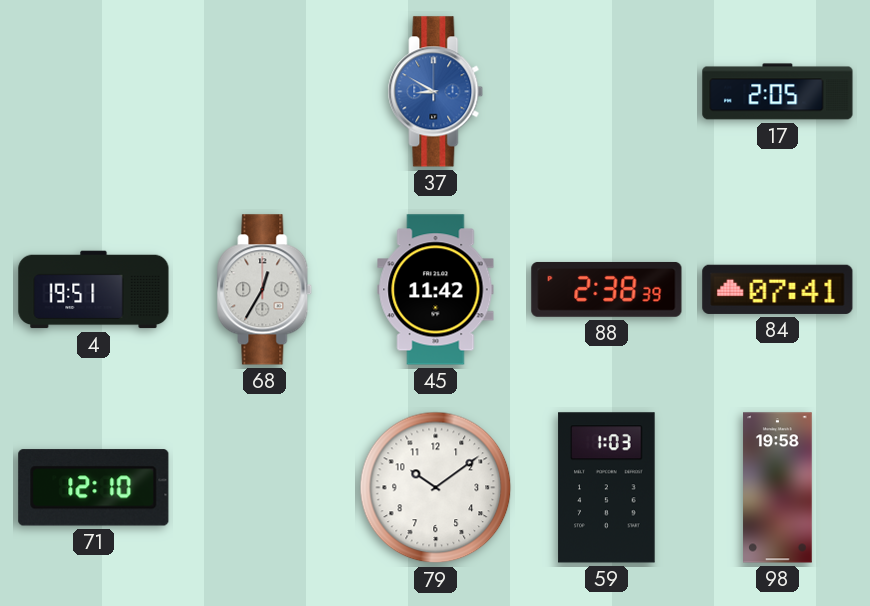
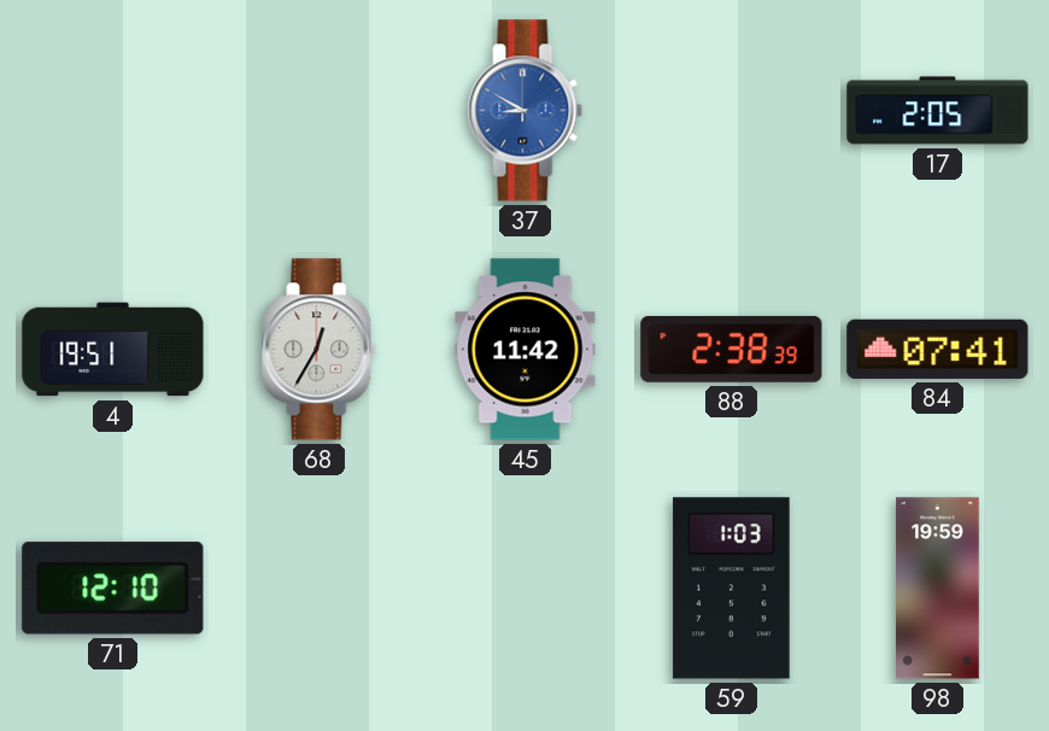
79: 10:09 -> none (436, 488)
98: 19:58 -> 19:59 (938, 589)
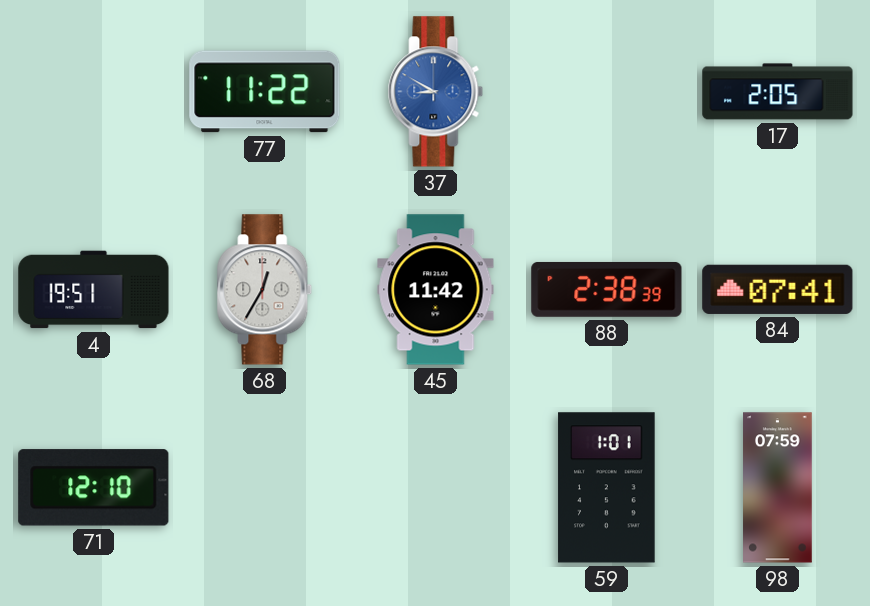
77: none -> 11:22 (265, 92)
59: 1:03 -> 1:01 (607, 488)
98: 19:59 -> 07:59 (778, 488)
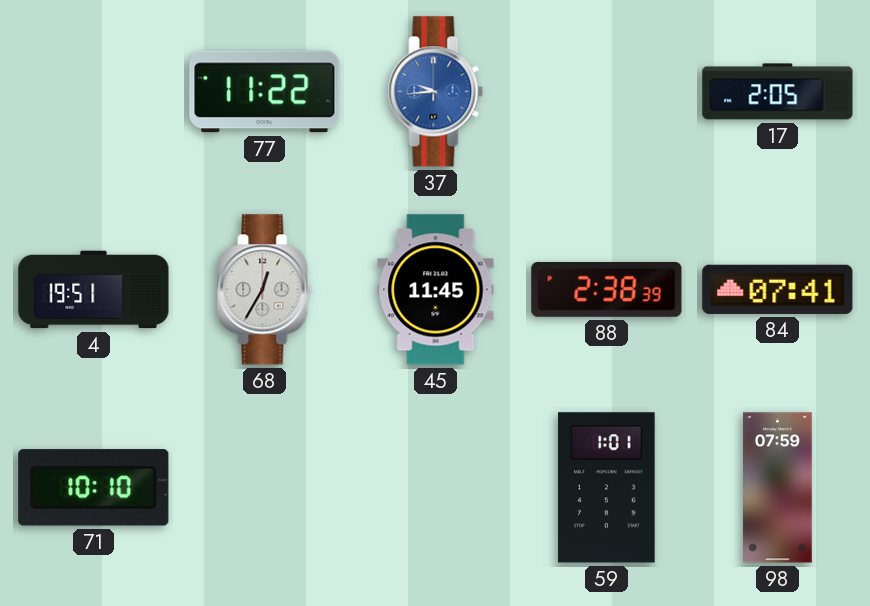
37: 8:50 -> 9:44 (436, 92)
45: 11:42 -> 11:45 (436, 290)
71: 12:10 -> 10:10 (94, 488)
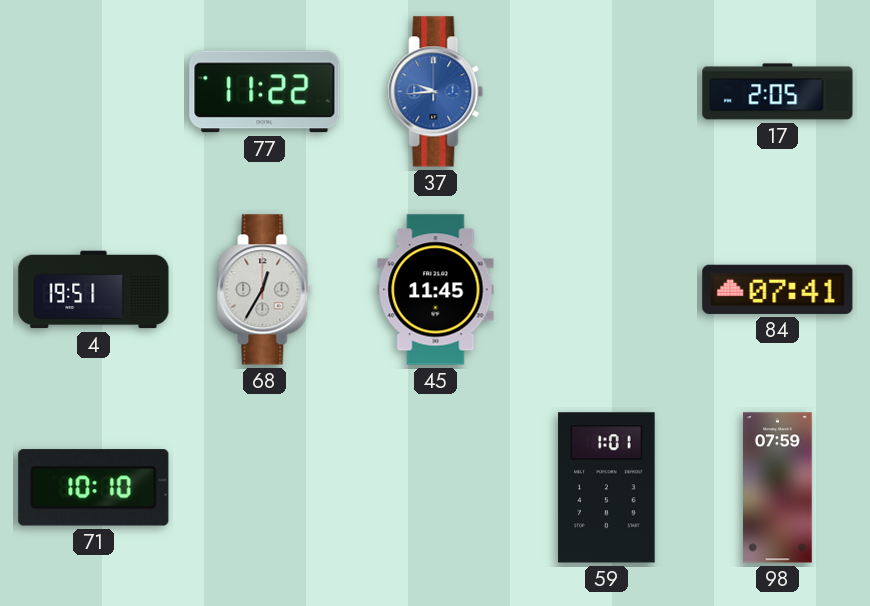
88: 2:38 -> none (607, 290)
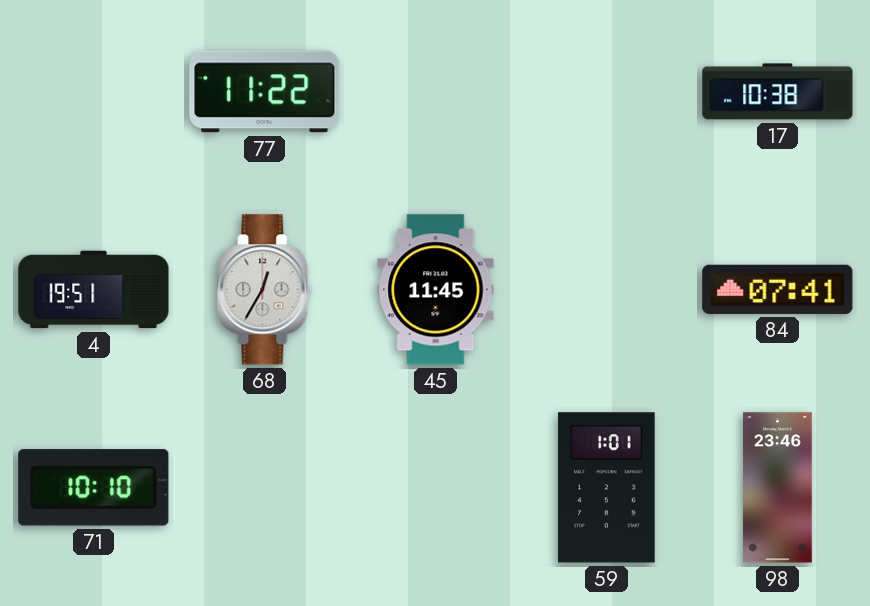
37: 9:44 -> none (436, 92)
17: 2:05 -> 10:38 (778, 92)
98: 07:59 -> 23:46 (778, 488)
